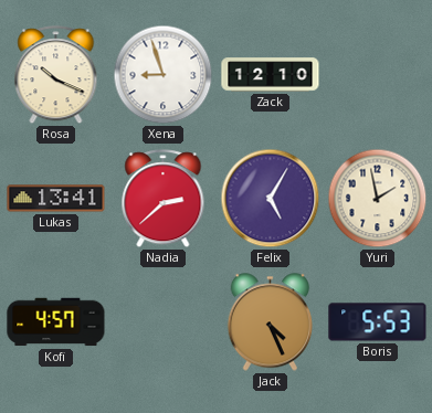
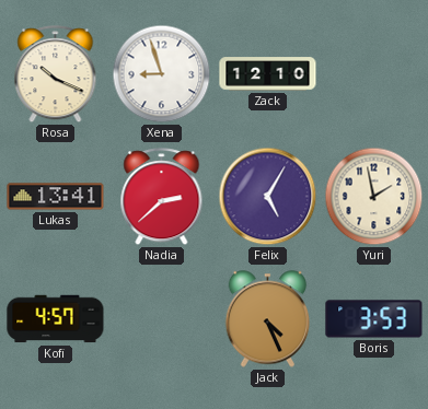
Boris: 5:53 -> 3:53 (374, 319)
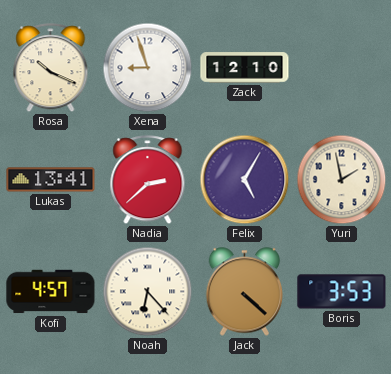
Noah: none -> 6:23 (148, 292)
Jack: 4:26 -> 4:22 (245, 292)
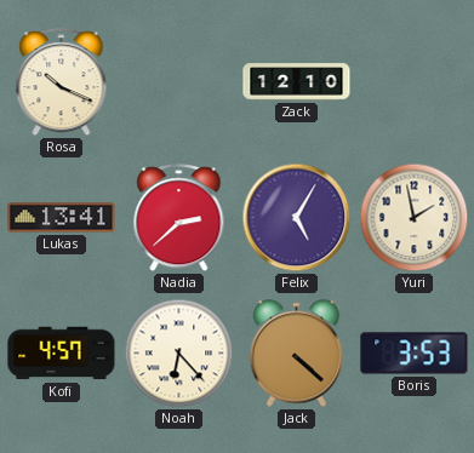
Xena: 8:57 -> none (148, 68)
